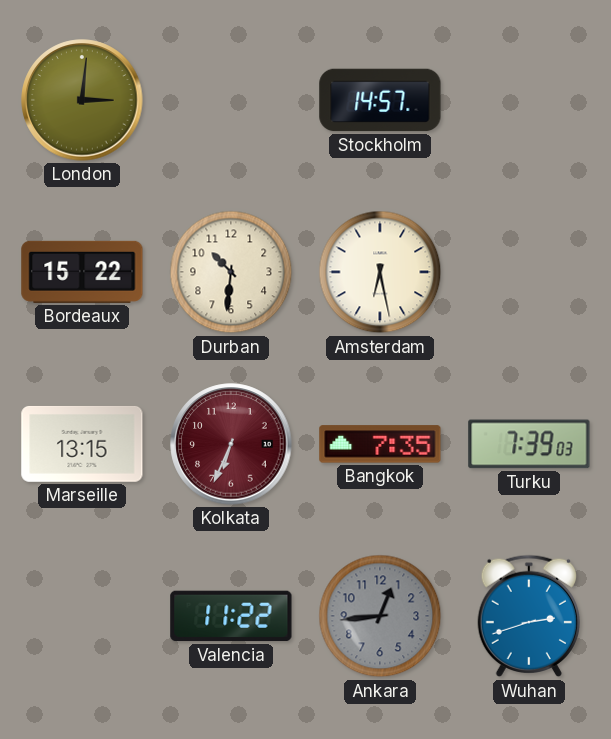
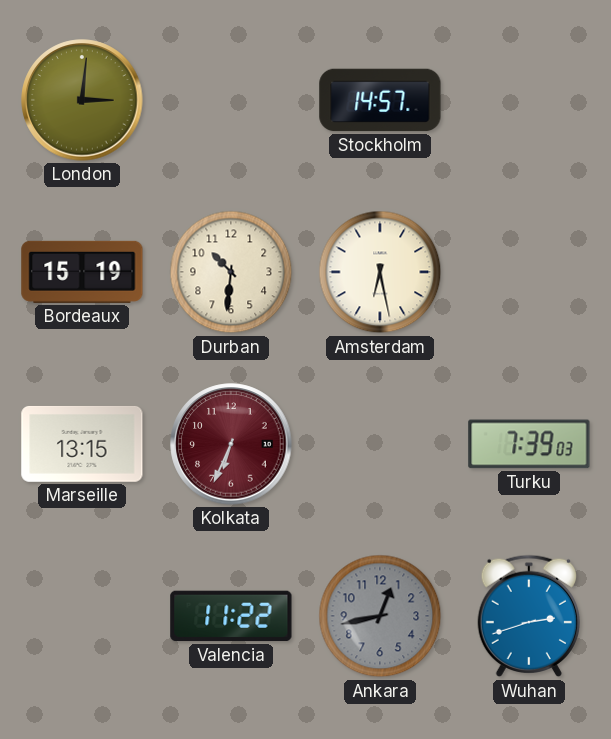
Bordeaux: 15:22 -> 15:19 (82, 272)
Bangkok: 7:35 -> none (380, 444)
Ankara: 12:44 -> 12:43 (380, 616)
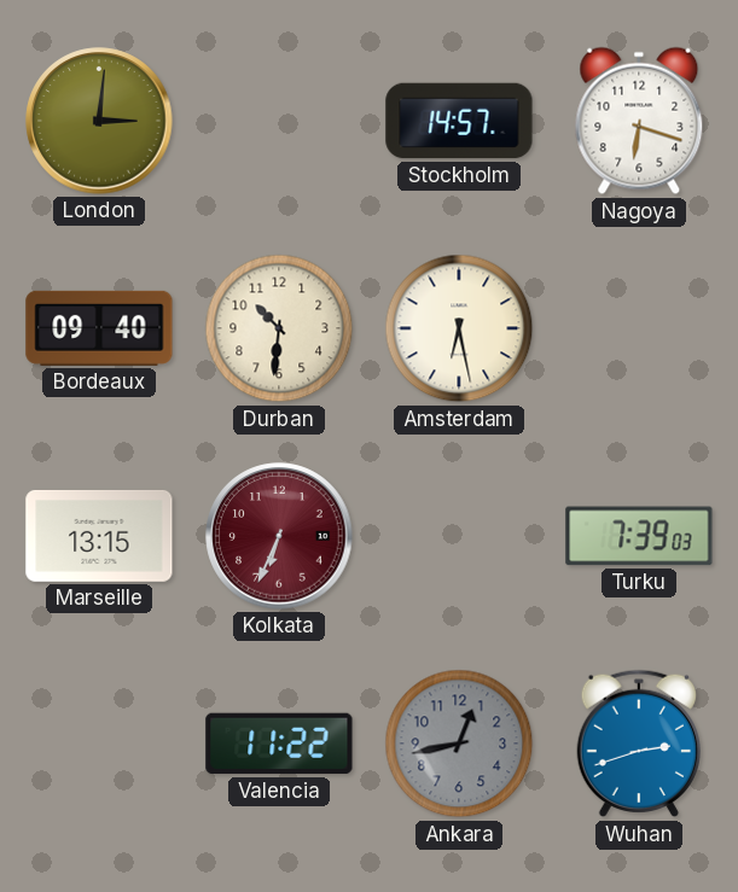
Nagoya: none -> 6:18 (639, 121)
Bordeaux: 15:19 -> 09:40 (99, 328)
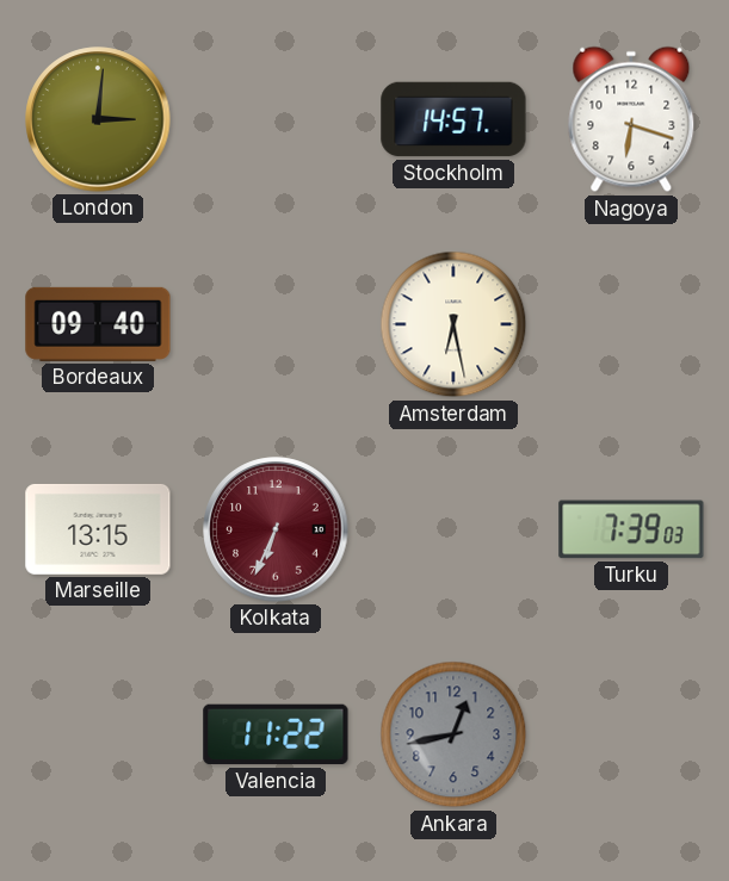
Durban: 10:31 -> none (279, 328)
Wuhan: 2:42 -> none (638, 744)
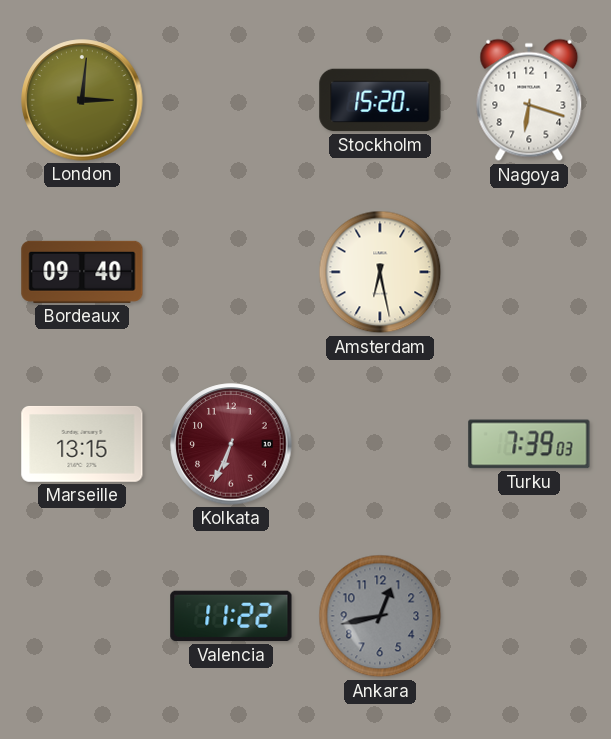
Stockholm: 14:57 -> 15:20 (380, 100)
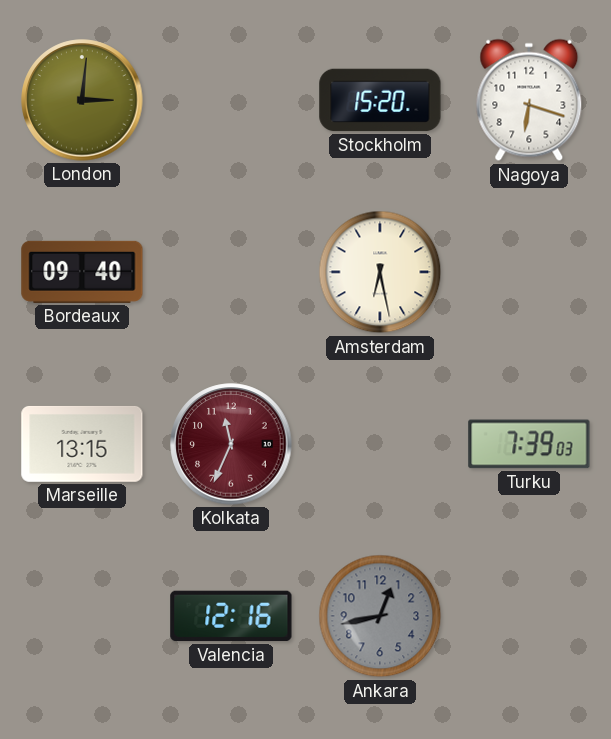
Kolkata: 6:34 -> 11:34 (231, 444)
Valencia: 11:22 -> 12:16 (231, 616)
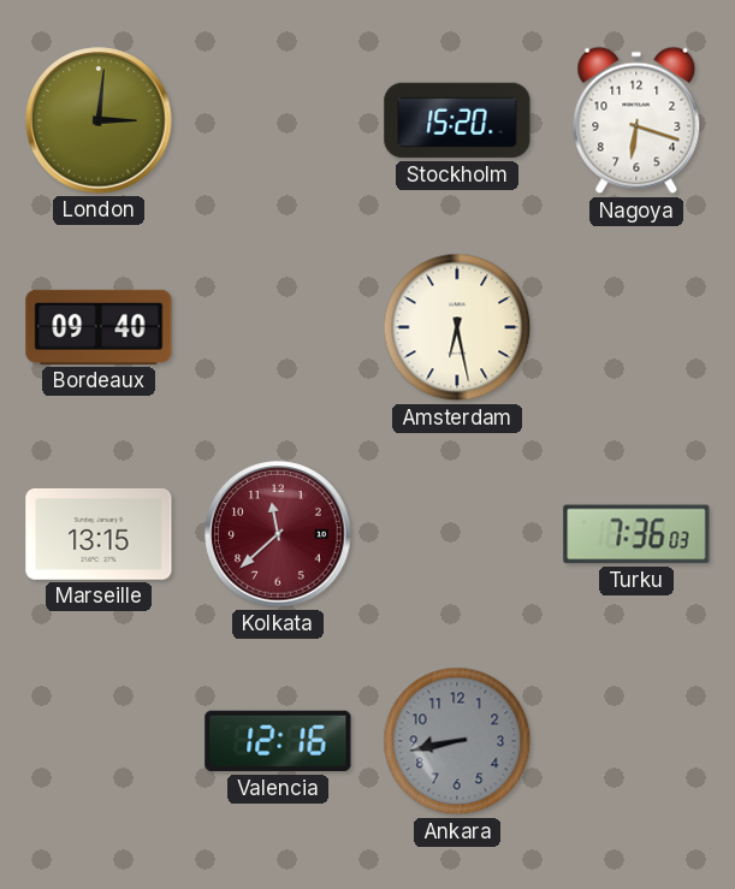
Kolkata: 11:34 -> 11:38 (278, 534)
Turku: 7:39 -> 7:36 (636, 534)
Ankara: 12:43 -> 8:43 (457, 741)
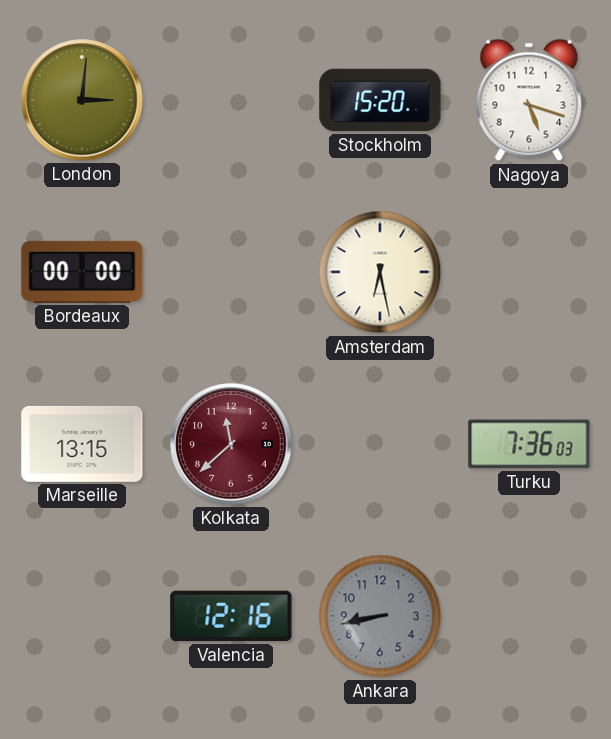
Nagoya: 6:18 -> 5:18 (529, 100)
Bordeaux: 09:40 -> 00:00 (82, 272)
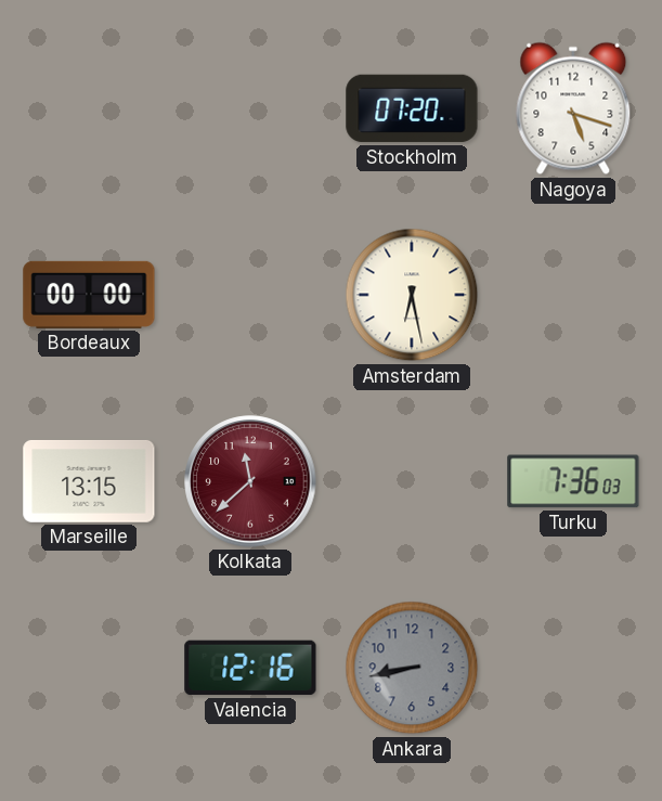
London: 3:01 -> none (82, 100)
Stockholm: 15:20 -> 07:20 (412, 108)
